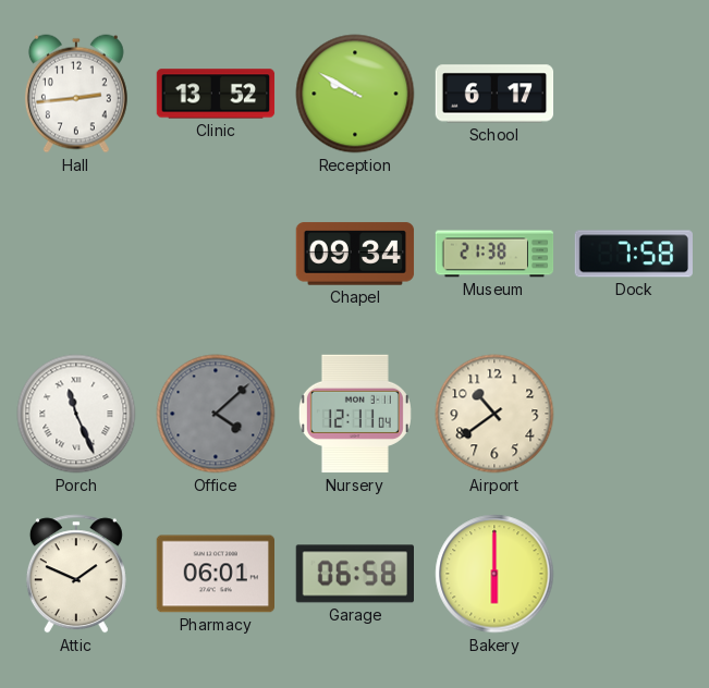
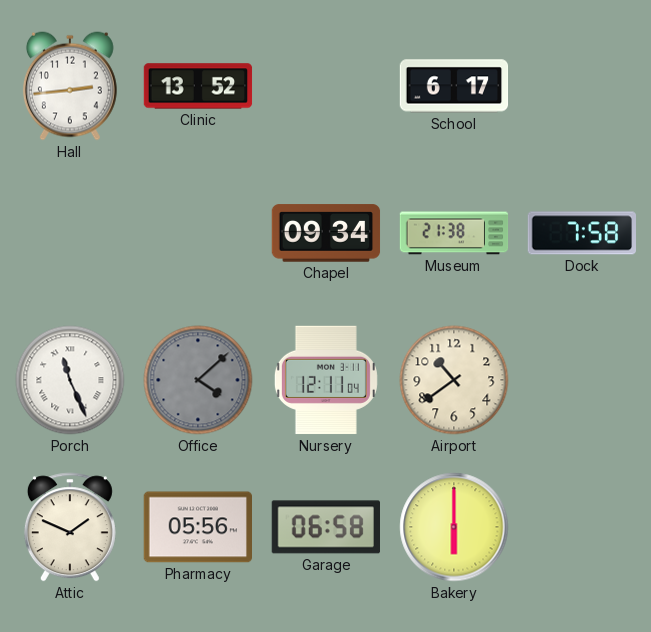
Reception: 9:50 -> none (355, 94)
Pharmacy: 06:01 -> 05:56 (197, 527)
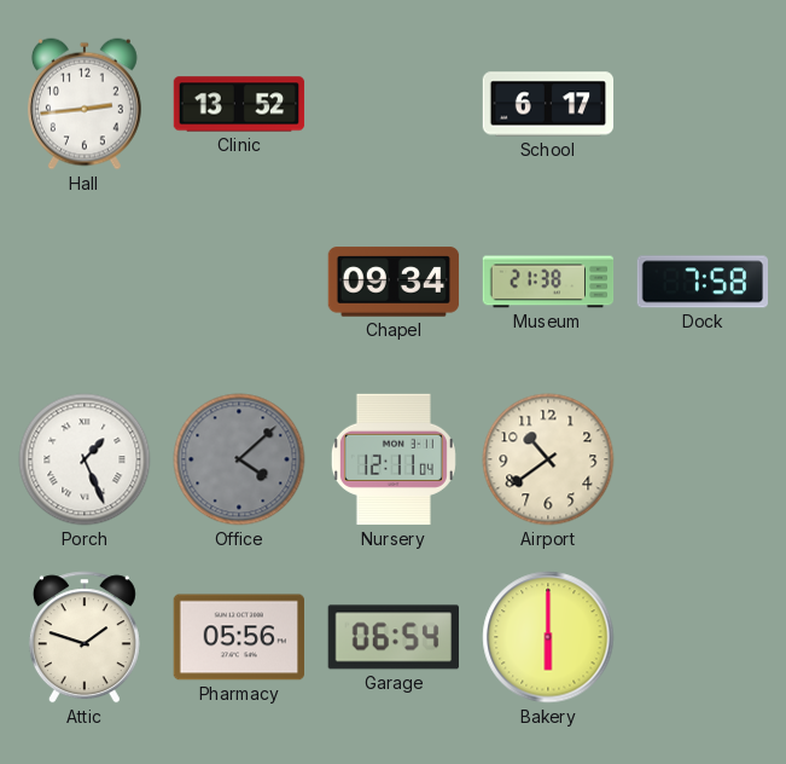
Porch: 11:26 -> 1:26 (85, 459)
Attic: 1:49 -> 1:48 (85, 637)
Garage: 06:58 -> 06:54 (392, 637)
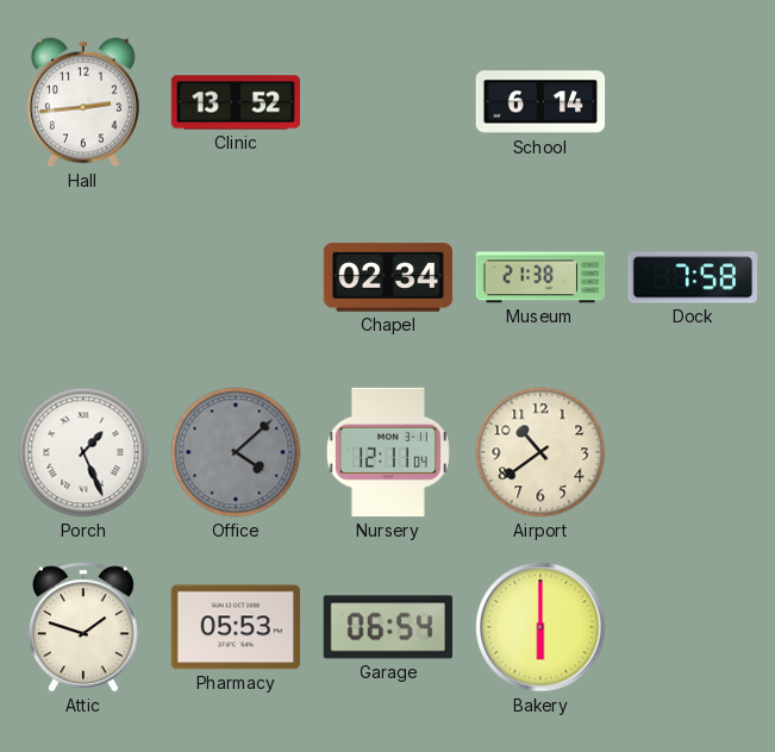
School: 6:17 -> 6:14 (540, 102)
Chapel: 09:34 -> 02:34 (388, 277)
Pharmacy: 05:56 -> 05:53 (235, 627)
